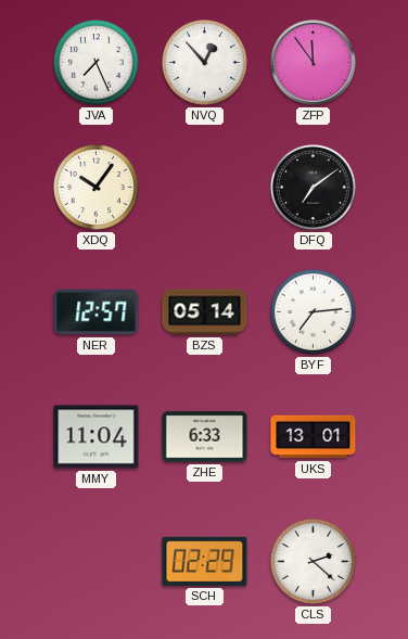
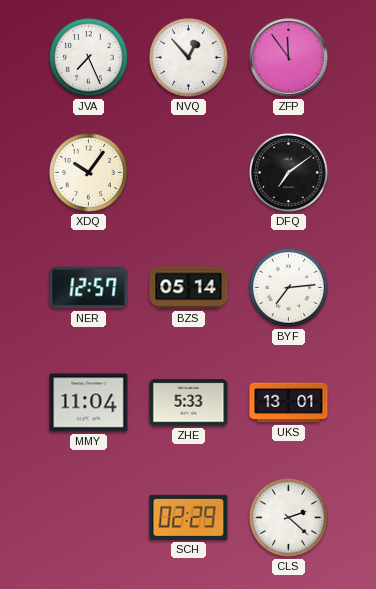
ZHE: 6:33 -> 5:33 (189, 403)
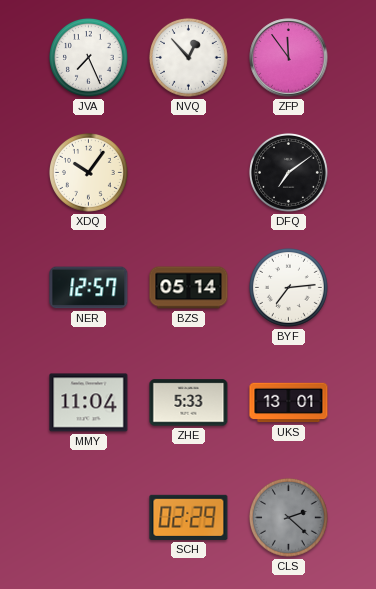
CLS dial: white -> grey (288, 517)
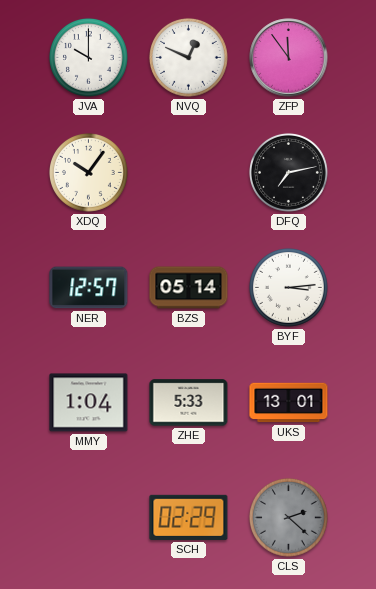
JVA: 7:26 -> 10:00 (88, 57)
NVQ: 12:53 -> 12:49 (188, 57)
DFQ: 7:09 -> 7:13 (288, 172)
BYF: 7:14 -> 3:14 (288, 287)
MMY: 11:04 -> 1:04 (89, 403)
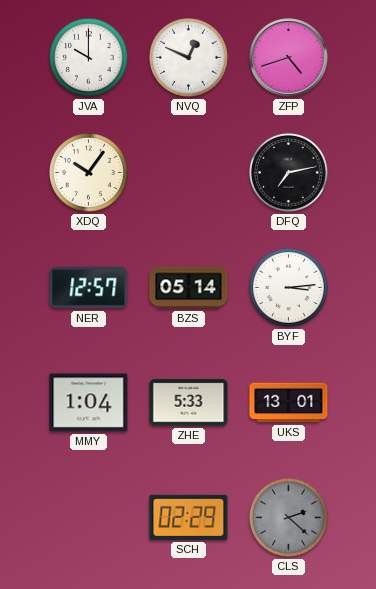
ZFP: 11:54 -> 4:42 (289, 58)
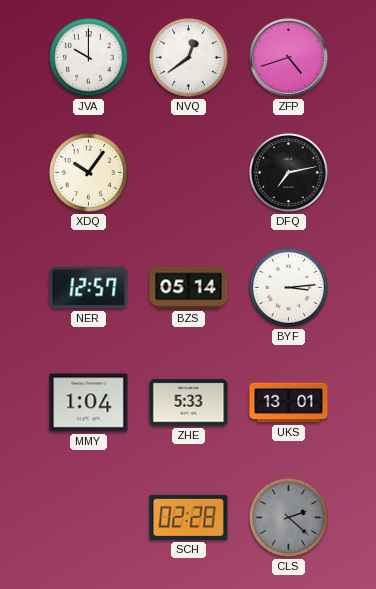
NVQ: 12:49 -> 12:39 (188, 57)
SCH: 02:29 -> 02:28 (189, 517)
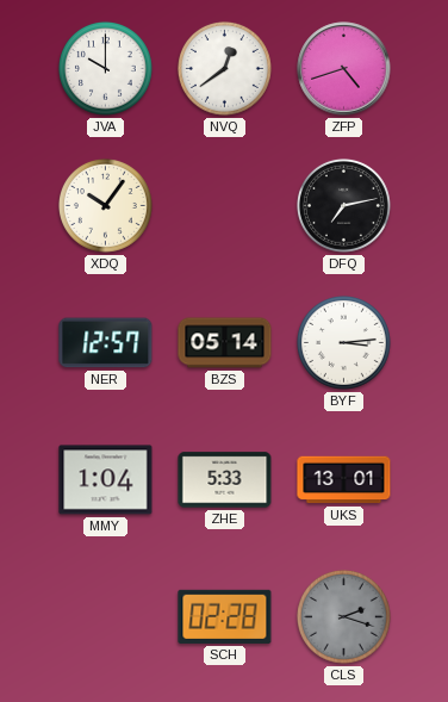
CLS: 2:22 -> 2:18 (343, 616)
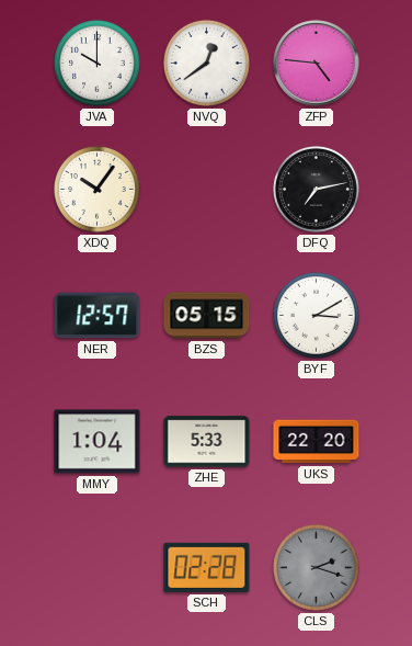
ZFP: 4:42 -> 4:46 (317, 64)
BZS: 05:14 -> 05:15 (207, 316)
BYF: 3:14 -> 3:10 (316, 315)
UKS: 13:01 -> 22:20 (317, 442)
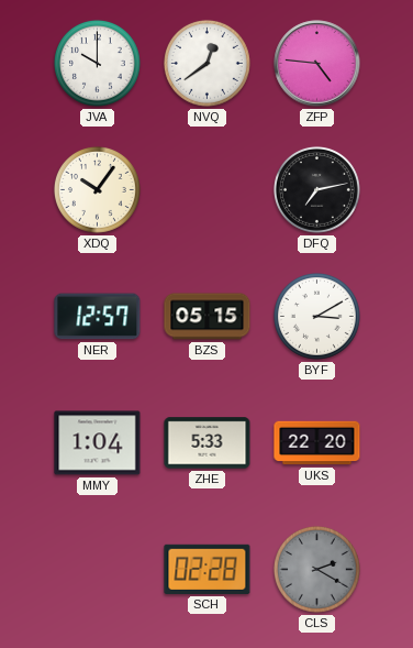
CLS: 2:18 -> 2:20 (316, 569)
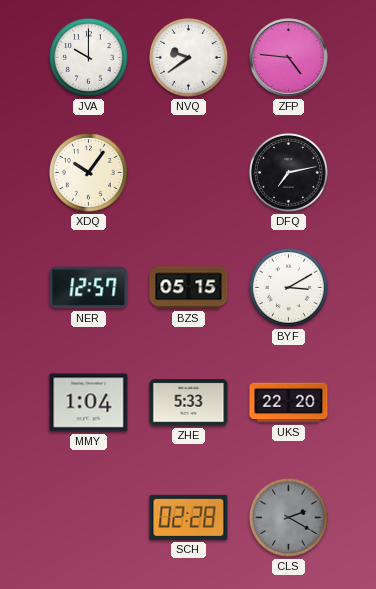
NVQ: 12:39 -> 9:39 (188, 57)
